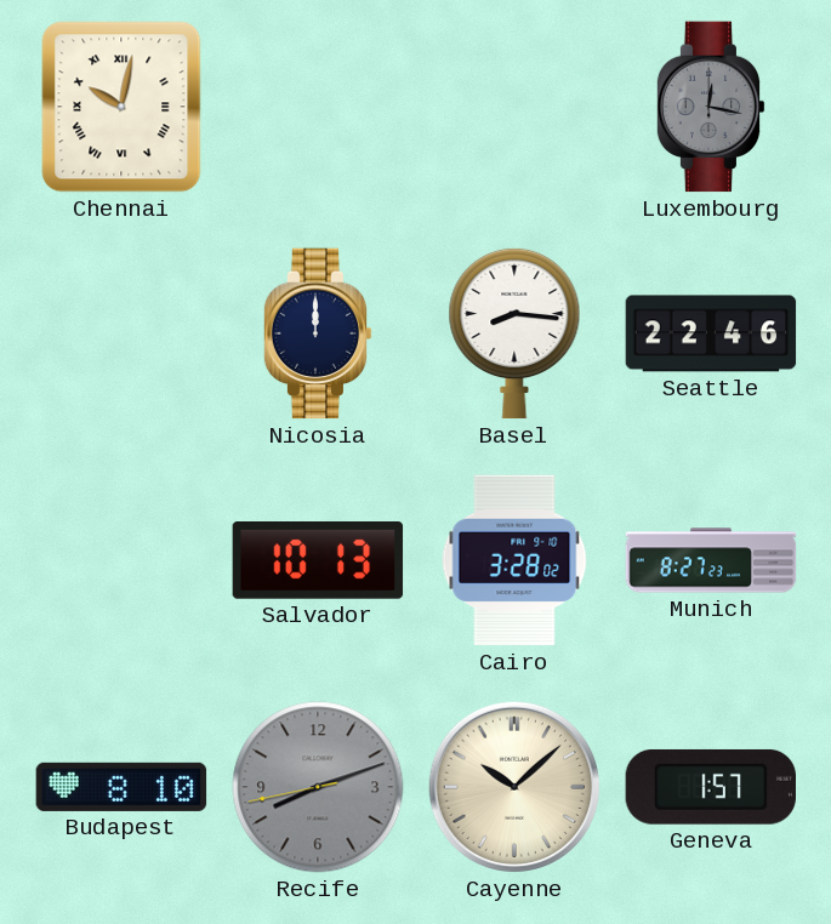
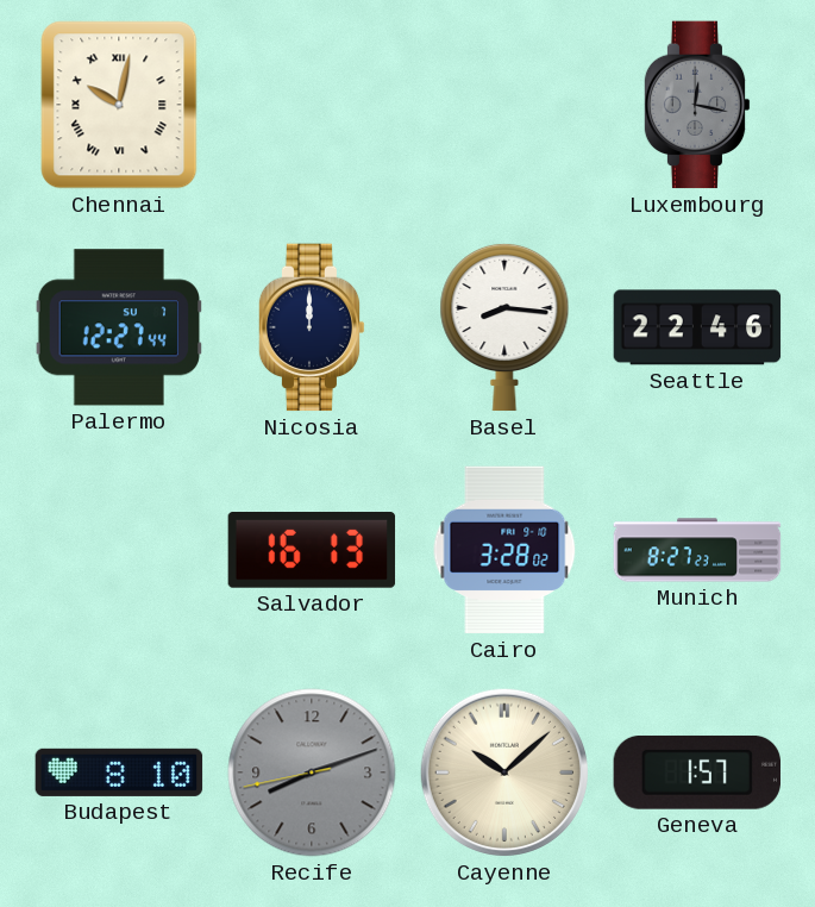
Palermo: none -> 12:27 (119, 327)
Salvador: 10:13 -> 16:13 (312, 551)
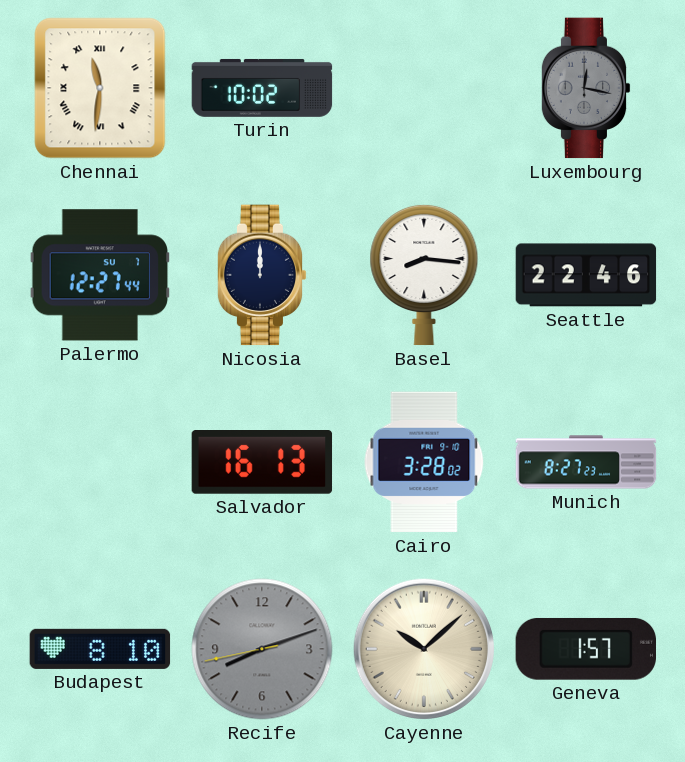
Chennai: 10:02 -> 11:31 (100, 88)
Turin: none -> 10:02 (262, 88)
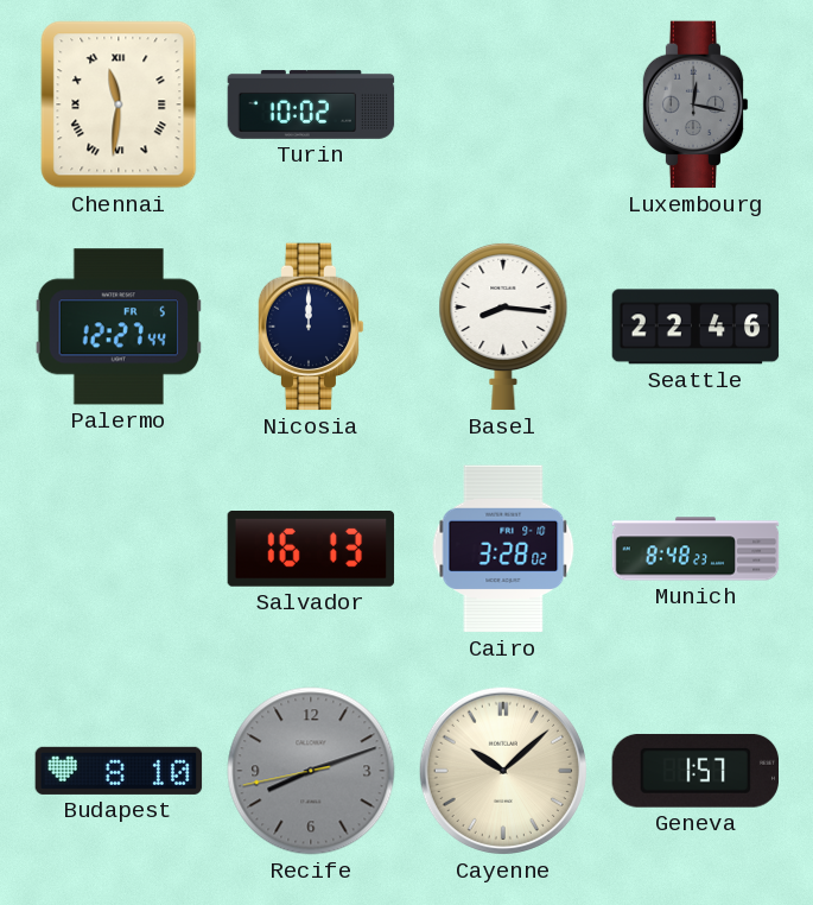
Palermo date: SU 7 -> FR 5 (119, 327)
Munich: 8:27 -> 8:48 (696, 549)
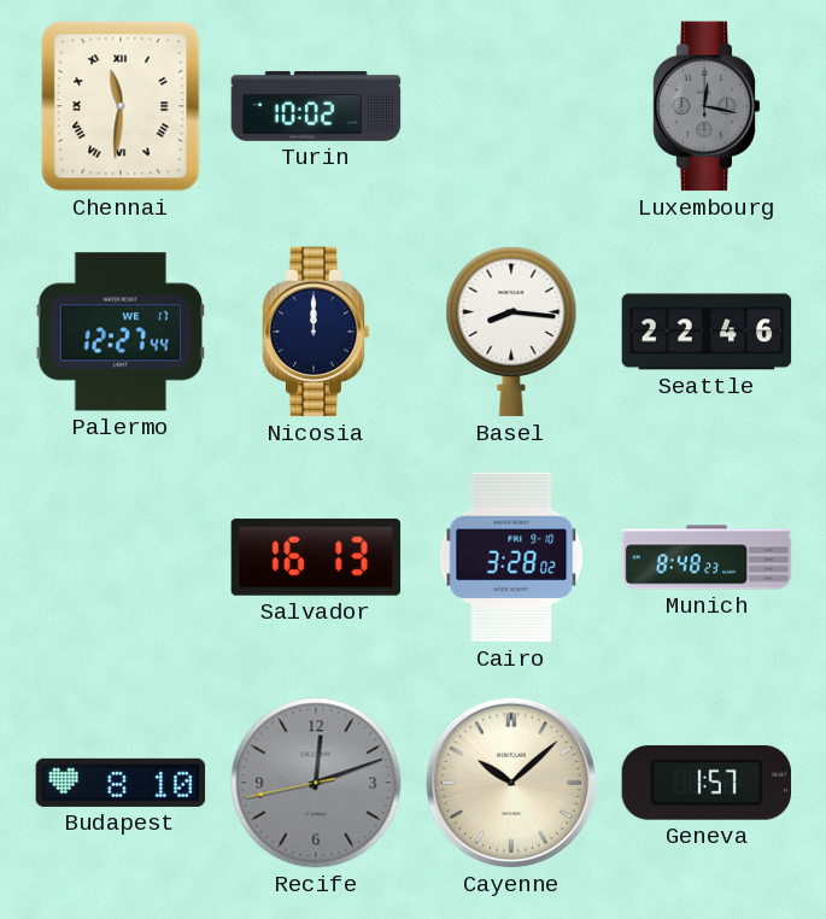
Palermo date: FR 5 -> WE 17 (121, 332)
Recife: 8:11 -> 12:11 (316, 783)
